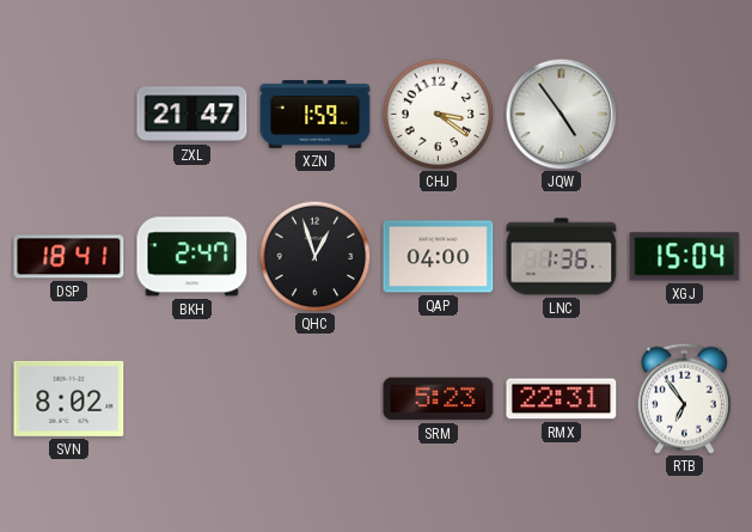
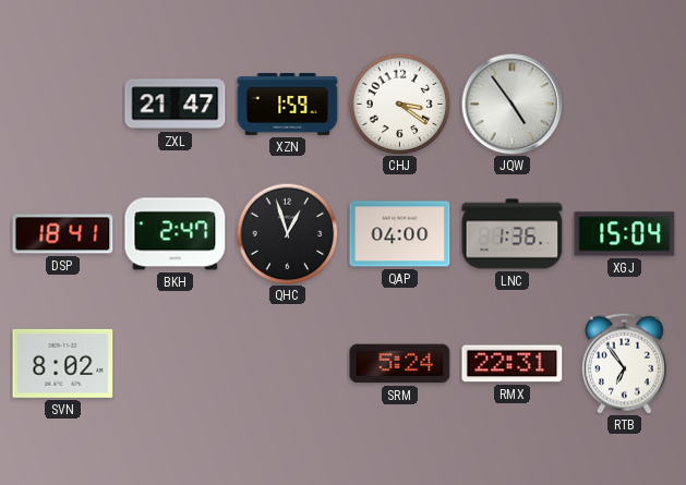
SRM: 5:23 -> 5:24 (400, 364)
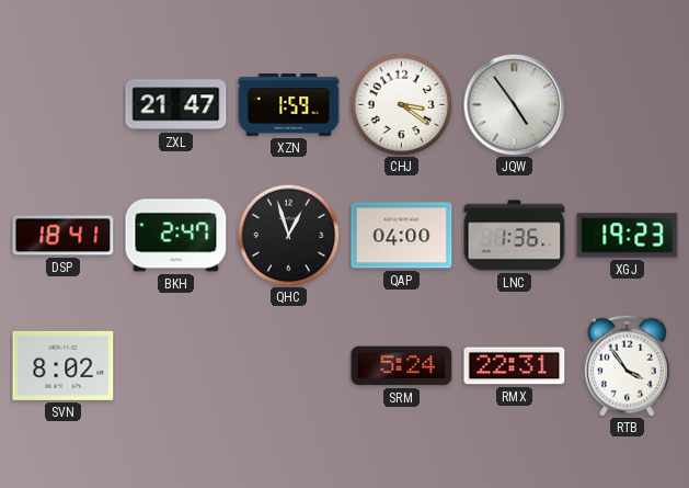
XGJ: 15:04 -> 19:23 (628, 236)
RTB: 6:54 -> 3:54 (627, 365)
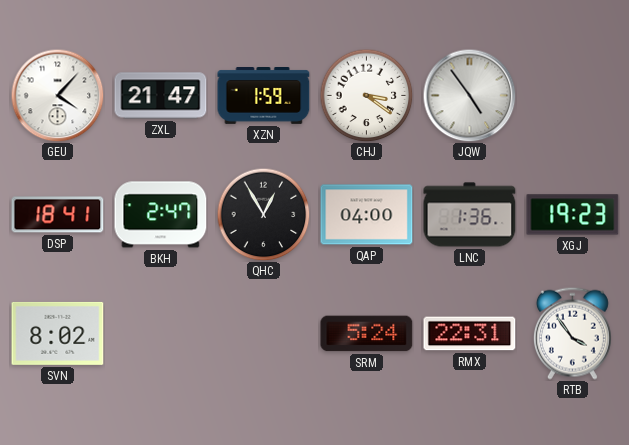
GEU: none -> 4:07 (57, 95)
QHC: 12:57 -> 12:55 (263, 214)
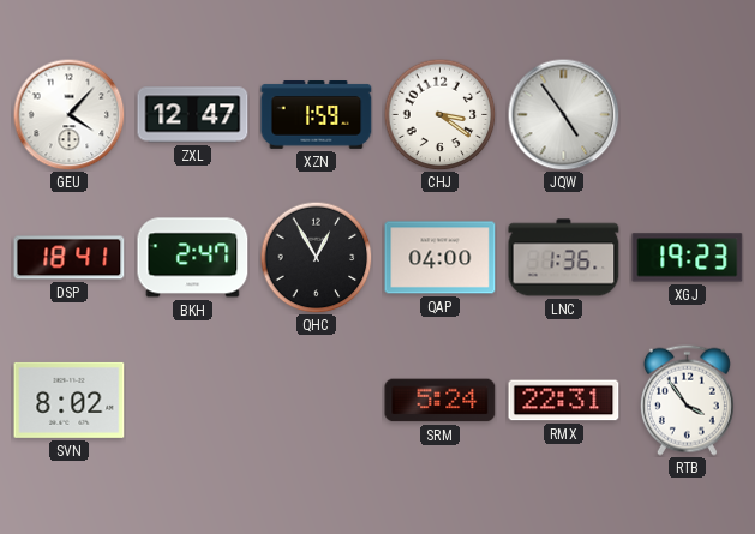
ZXL: 21:47 -> 12:47 (193, 115)
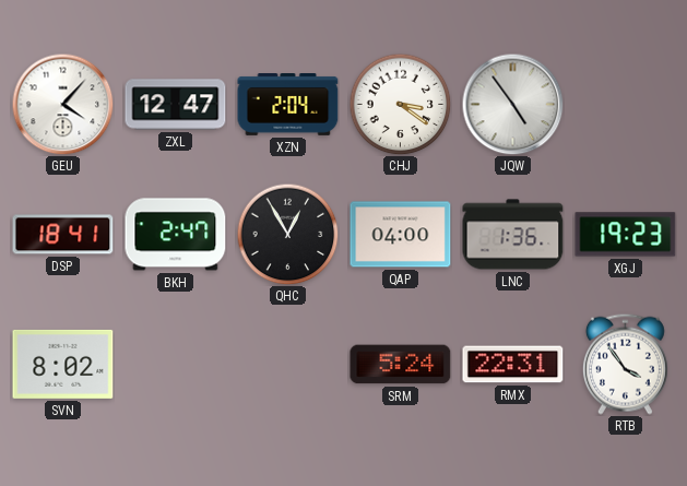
XZN: 1:59 -> 2:04 (288, 105)
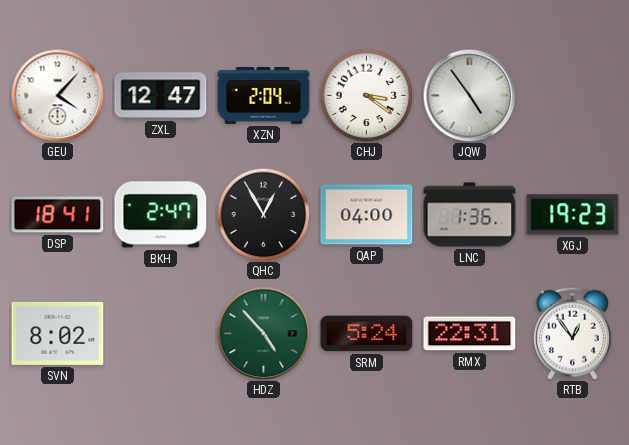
HDZ: none -> 4:53 (263, 333)
RTB: 3:54 -> 12:54 (572, 333)
